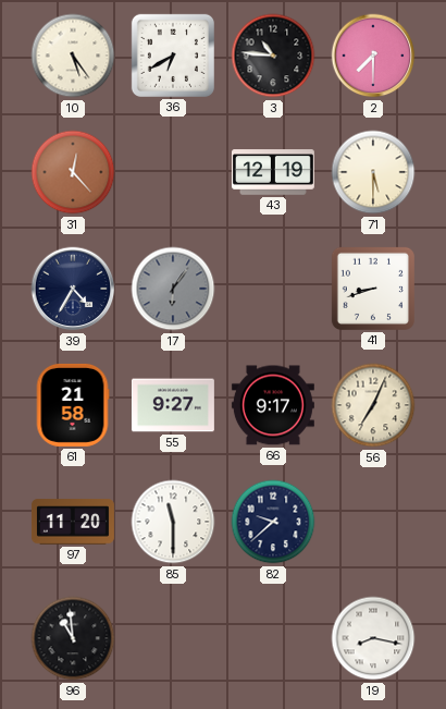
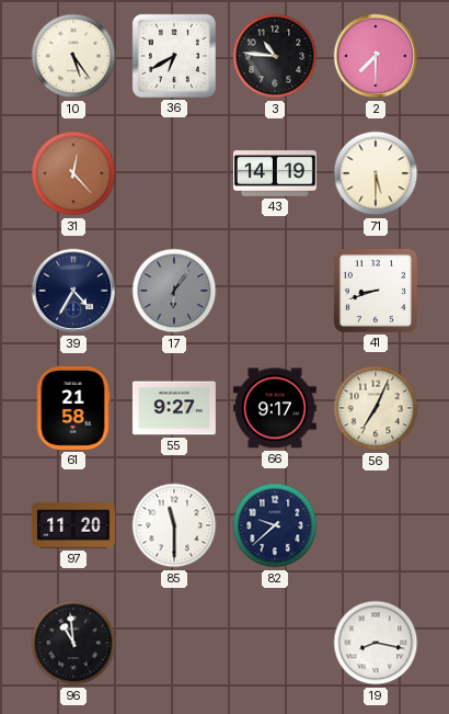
43: 12:19 -> 14:19 (275, 173)
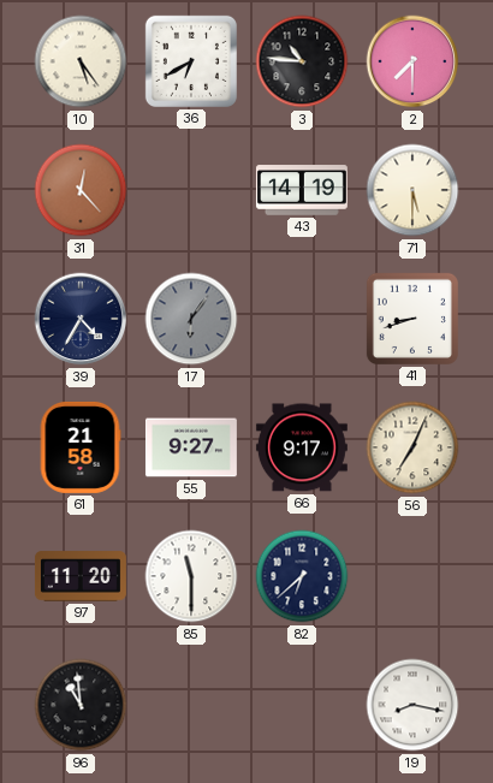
82: 9:38 -> 6:38 (302, 576)
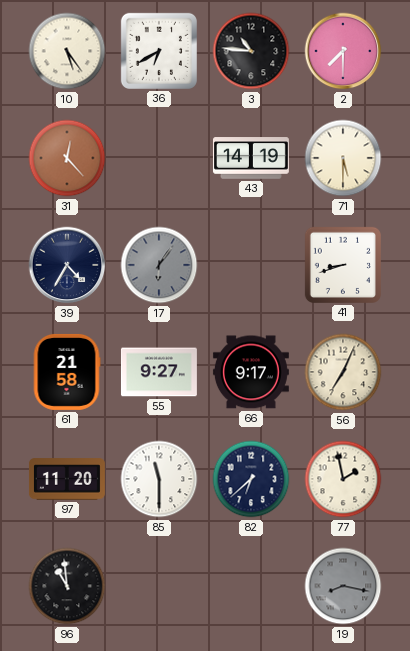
77: none -> 1:58 (343, 479)
19 dial: white -> grey (343, 586)
